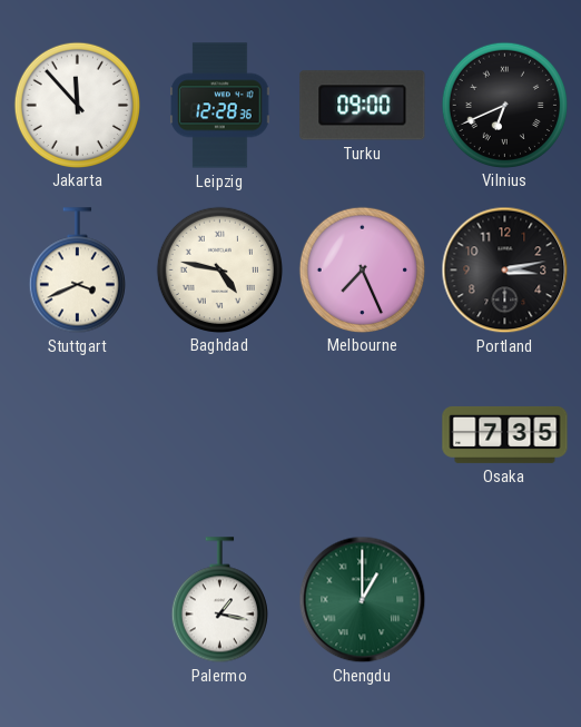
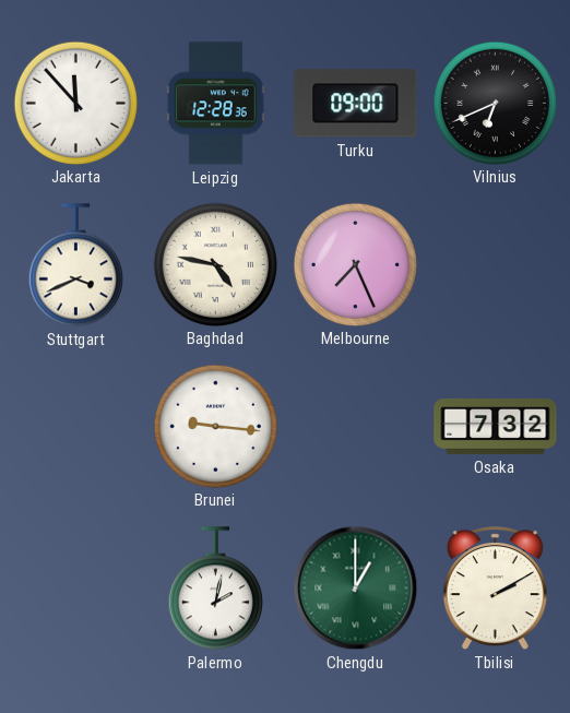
Portland: 3:13 -> none (505, 271)
Brunei: none -> 9:16 (215, 426)
Osaka: 7:35 -> 7:32 (496, 426)
Palermo: 1:17 -> 2:02 (215, 589)
Tbilisi: none -> 2:10 (495, 589)
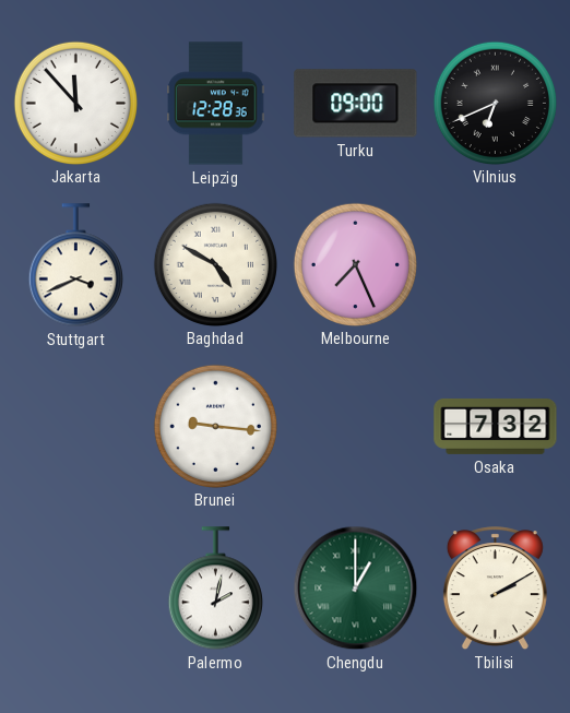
Baghdad: 4:47 -> 4:50 (215, 264)
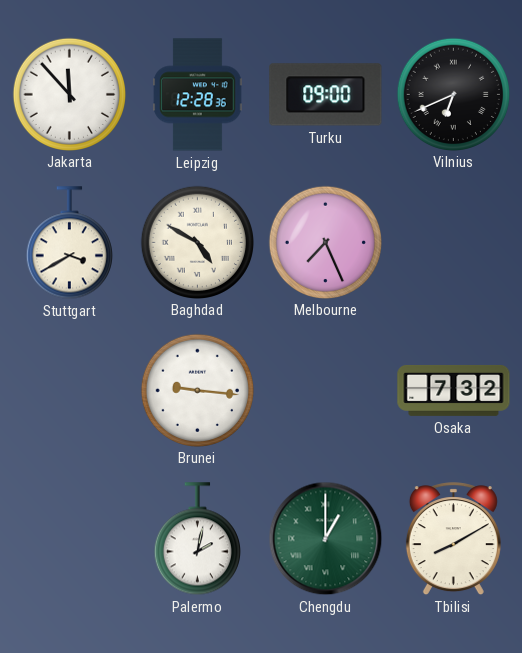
Stuttgart: 3:41 -> 3:40 (69, 243)
Tbilisi: 2:10 -> 8:10 (453, 539)
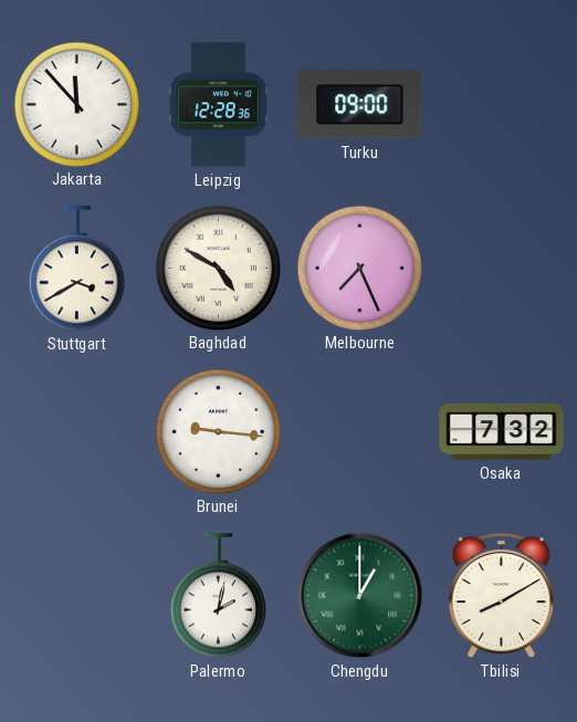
Vilnius: 6:41 -> none (453, 94)
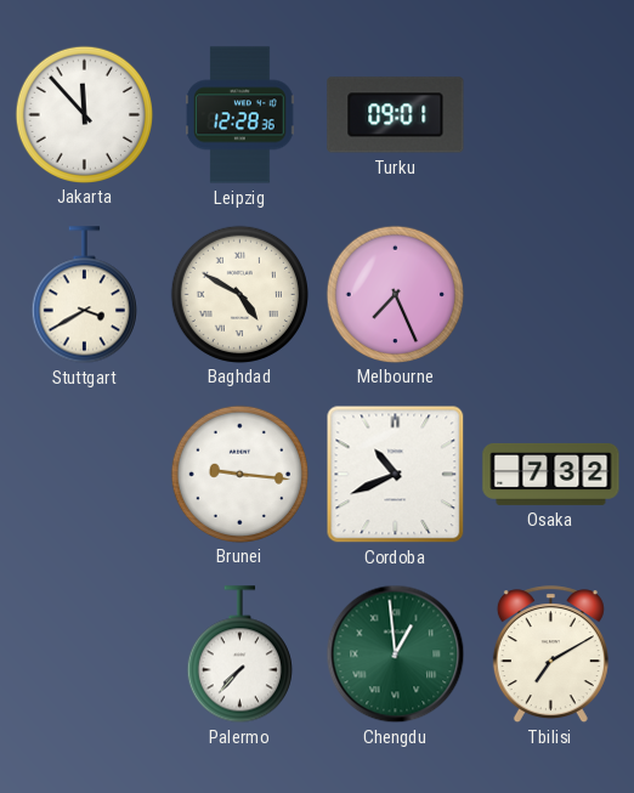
Turku: 09:00 -> 09:01 (396, 115)
Cordoba: none -> 10:41 (396, 475)
Palermo: 2:02 -> 7:37 (239, 655)
Chengdu: 1:00 -> 12:59 (396, 655)
Tbilisi: 8:10 -> 7:10 (550, 655)
